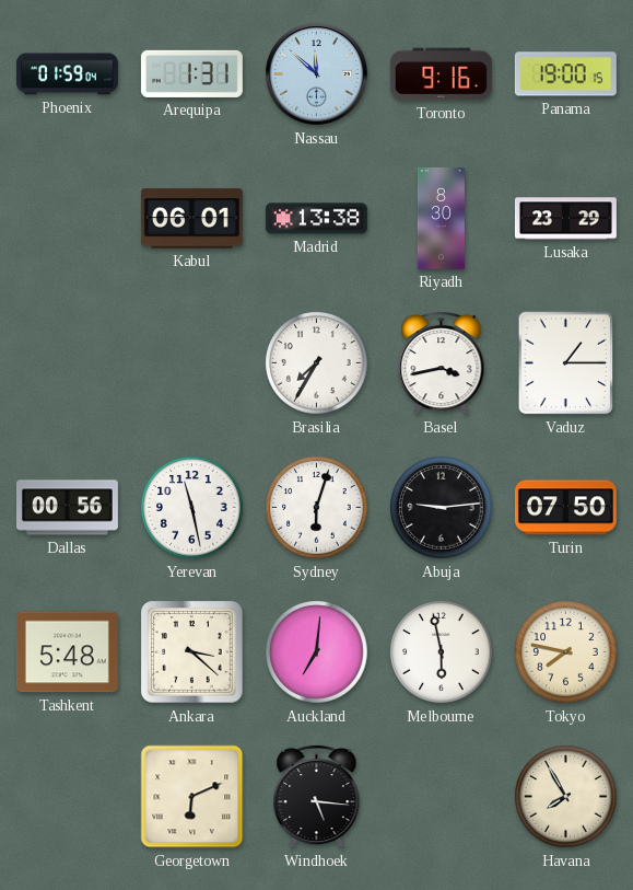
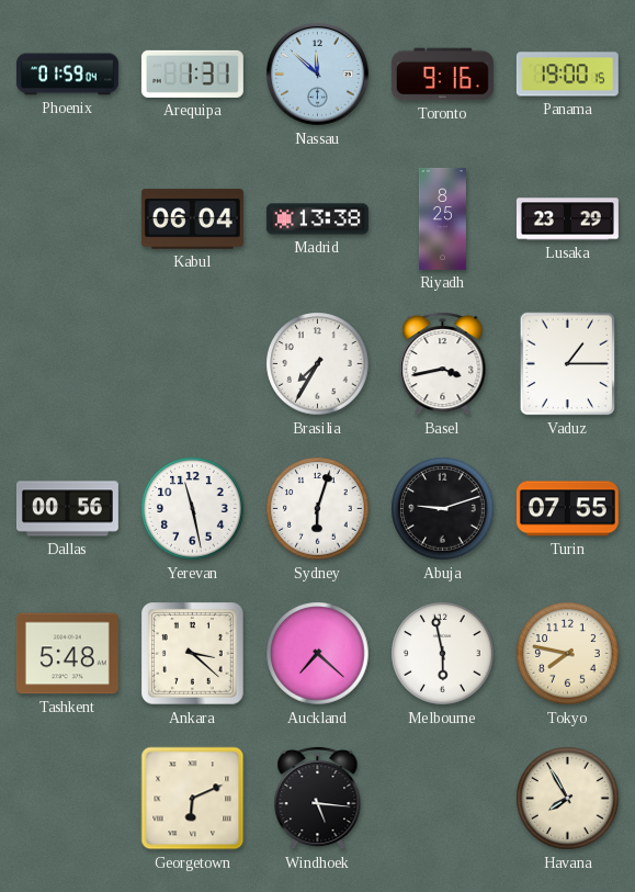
Kabul: 06:01 -> 06:04 (192, 219)
Riyadh: 8:30 -> 8:25 (442, 218)
Abuja: 9:14 -> 9:12 (443, 509)
Turin: 07:50 -> 07:55 (567, 509)
Auckland: 7:01 -> 7:22 (318, 654)
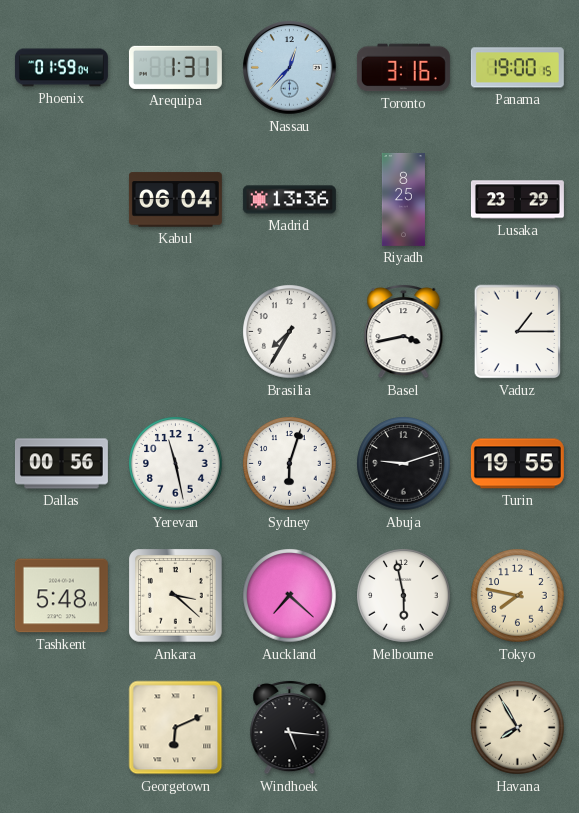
Nassau: 11:52 -> 12:37 (290, 68)
Toronto: 9:16 -> 3:16 (403, 68)
Madrid: 13:38 -> 13:36 (289, 200)
Turin: 07:55 -> 19:55 (517, 464)
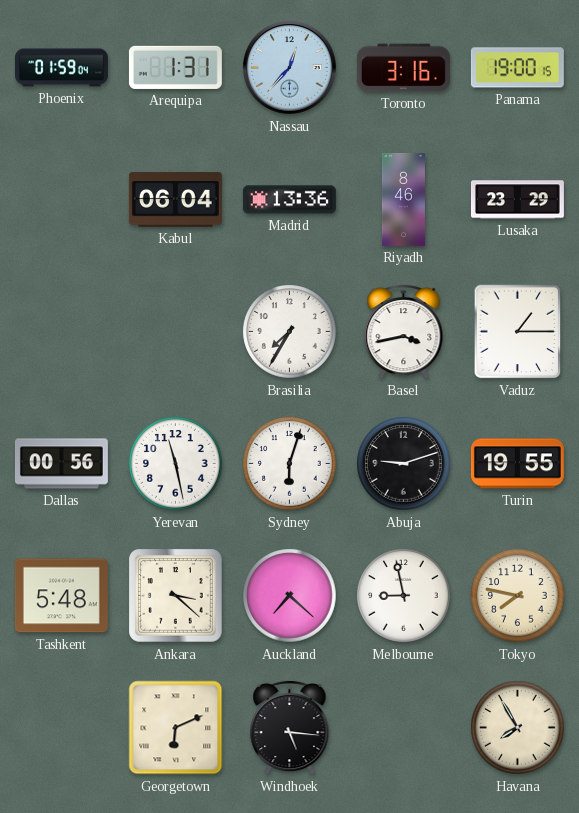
Riyadh: 8:25 -> 8:46 (403, 199)
Melbourne: 5:58 -> 8:58 (404, 596)
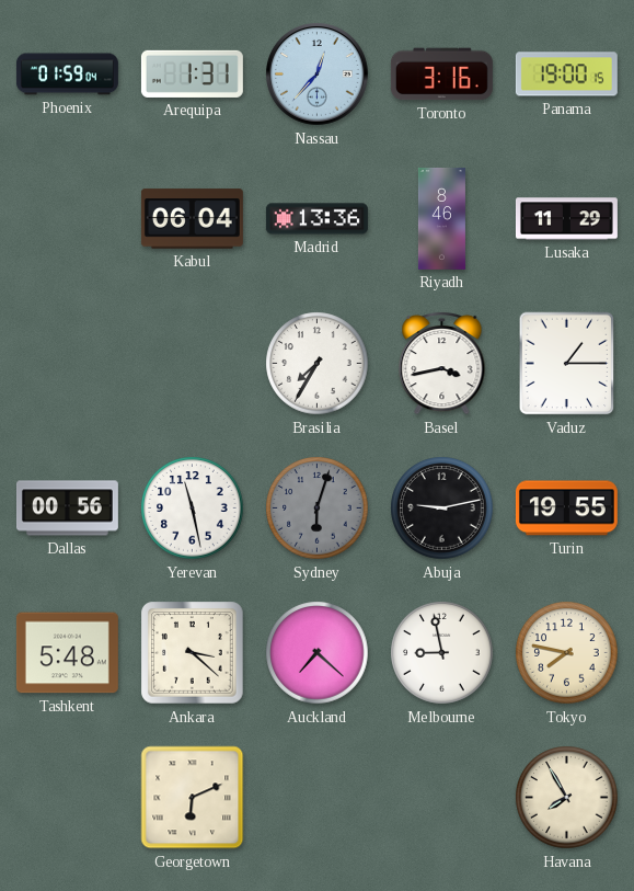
Lusaka: 23:29 -> 11:29 (566, 219)
Sydney dial: white -> grey (318, 509)
Abuja: 9:12 -> 9:13 (442, 509)
Windhoek: 5:16 -> none (290, 727)
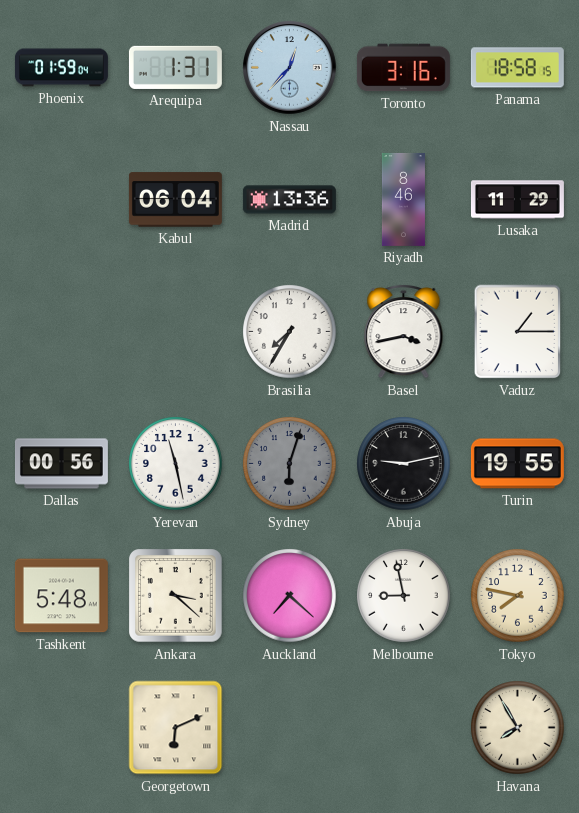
Panama: 19:00 -> 18:58 (517, 68)
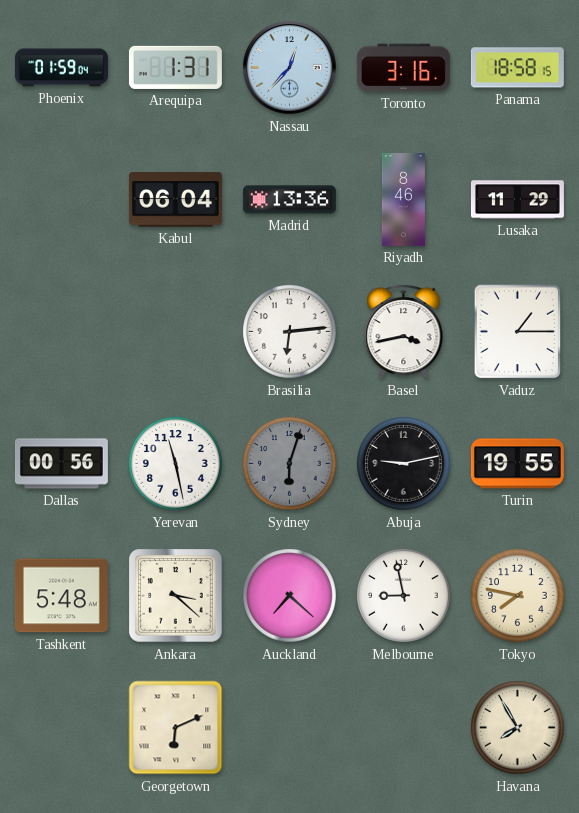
Brasilia: 7:35 -> 6:14 (290, 332)
